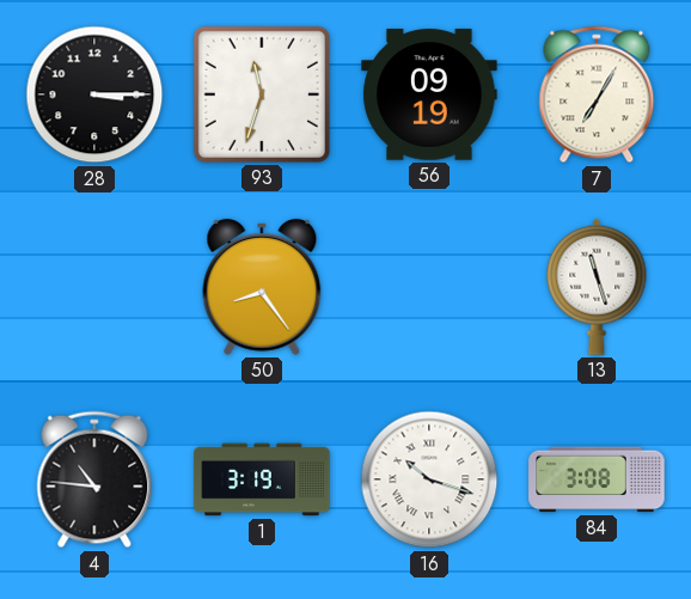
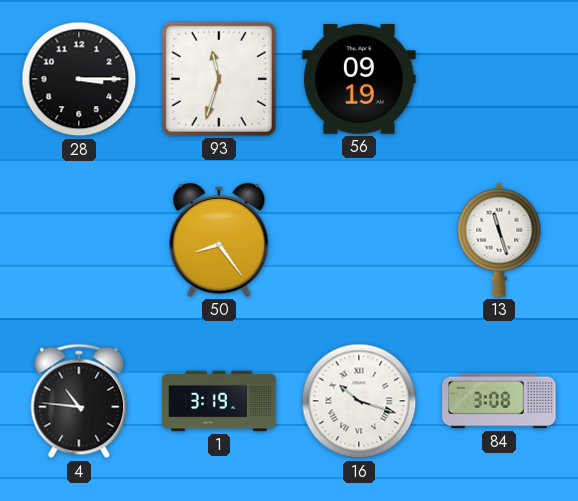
7: 7:05 -> none (597, 94)
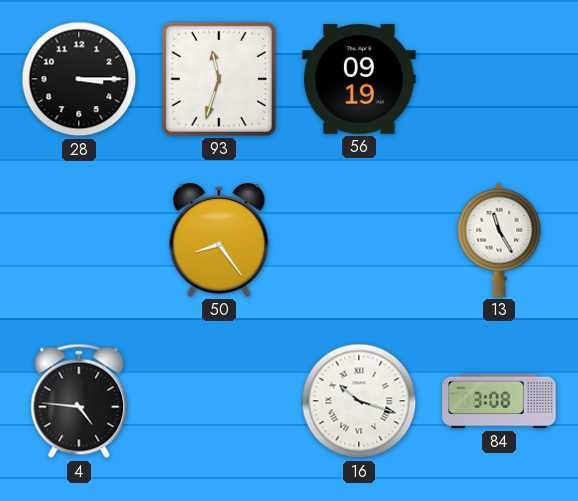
13: 11:27 -> 11:25 (499, 240)
4: 10:46 -> 4:46 (79, 401)
1: 3:19 -> none (219, 401)
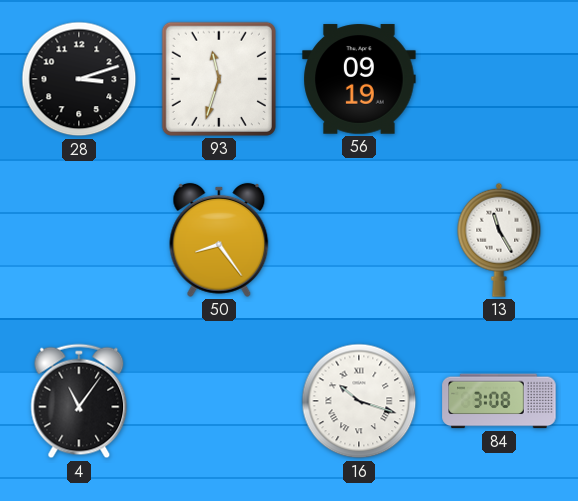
28: 3:15 -> 3:12 (79, 79)
4: 4:46 -> 11:06 (79, 401)
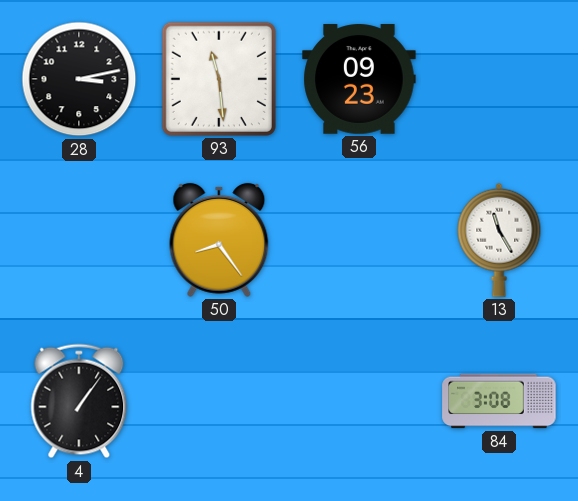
28: 3:12 -> 3:13 (79, 79)
93: 11:33 -> 11:29 (219, 79)
56: 09:19 -> 09:23 (359, 79)
4: 11:06 -> 1:06 (79, 401)
16: 10:18 -> none (359, 401)
